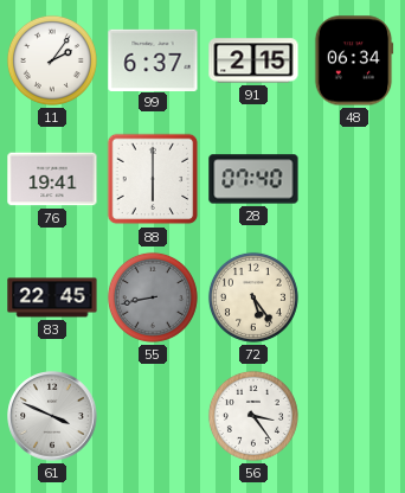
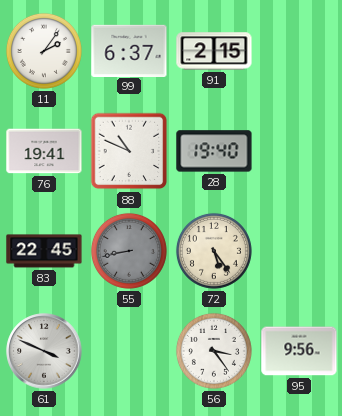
48: 06:34 -> none (354, 60)
88: 6:00 -> 10:49 (129, 151)
28: 07:40 -> 19:40 (214, 151)
95: none -> 9:56 (299, 351)
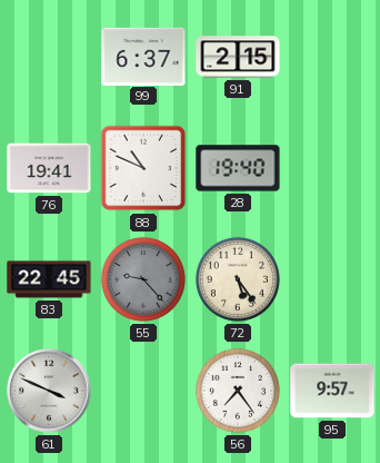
11: 2:06 -> none (44, 51)
55: 8:43 -> 9:23 (143, 279)
56: 3:24 -> 7:24 (238, 391)
95: 9:56 -> 9:57 (332, 391)
